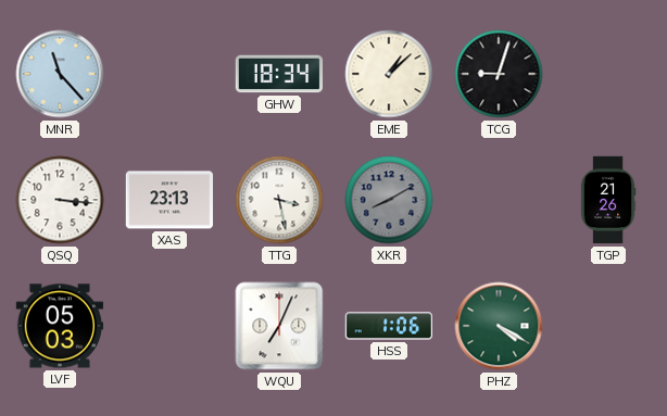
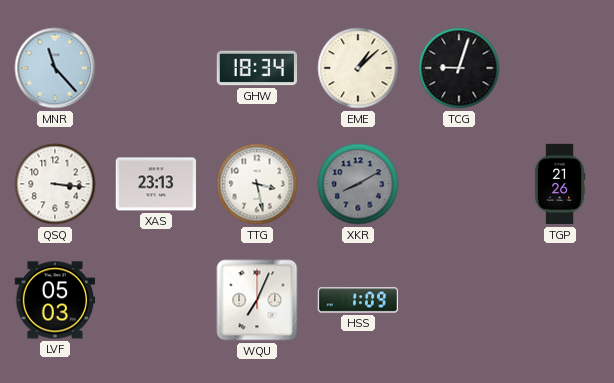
HSS: 1:06 -> 1:09 (357, 300)
PHZ: 4:20 -> none (499, 326)
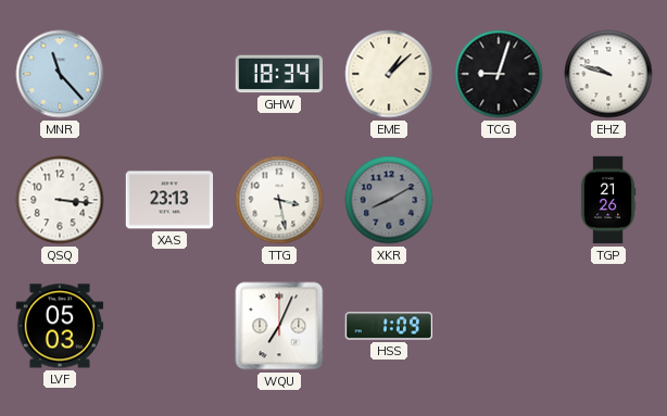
EHZ: none -> 9:48 (608, 74)
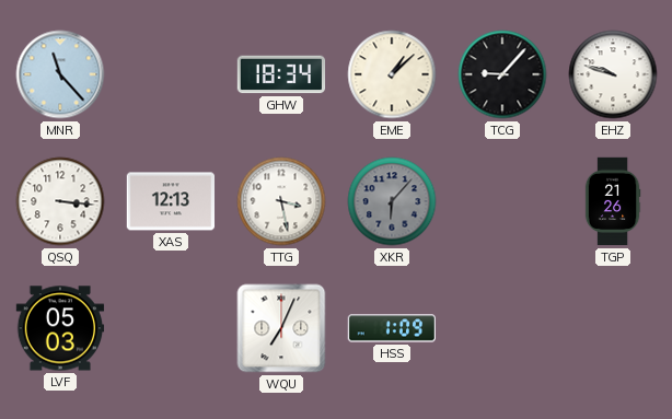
TCG: 9:03 -> 9:07 (502, 74)
XAS: 23:13 -> 12:13 (171, 201)
XKR: 8:10 -> 6:07 (392, 201)
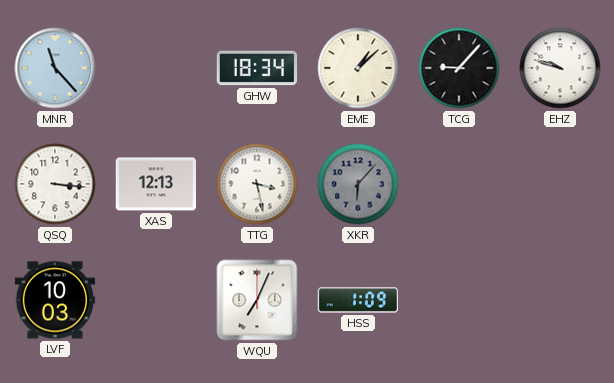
TGP: 21:26 -> none (613, 201)
LVF: 05:03 -> 10:03 (55, 300)
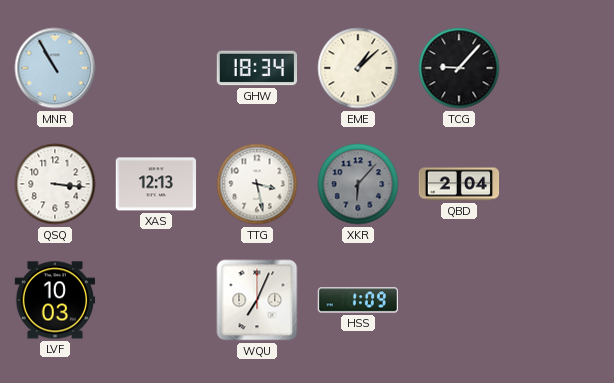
MNR: 11:23 -> 10:55 (55, 68)
EHZ: 9:48 -> none (560, 68)
QBD: none -> 2:04 (459, 184)
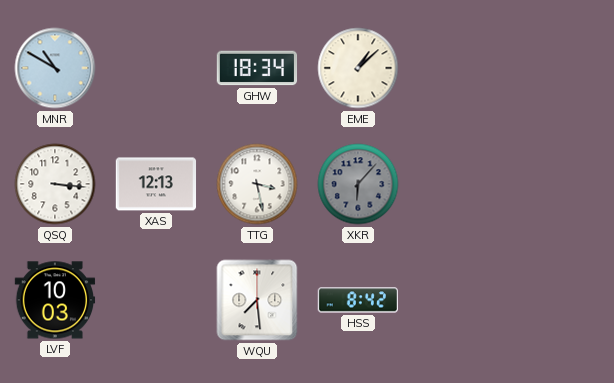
MNR: 10:55 -> 10:50 (55, 68)
TCG: 9:07 -> none (459, 68)
QBD: 2:04 -> none (459, 184)
WQU: 7:04 -> 7:29 (257, 300)
HSS: 1:09 -> 8:42 (357, 300)
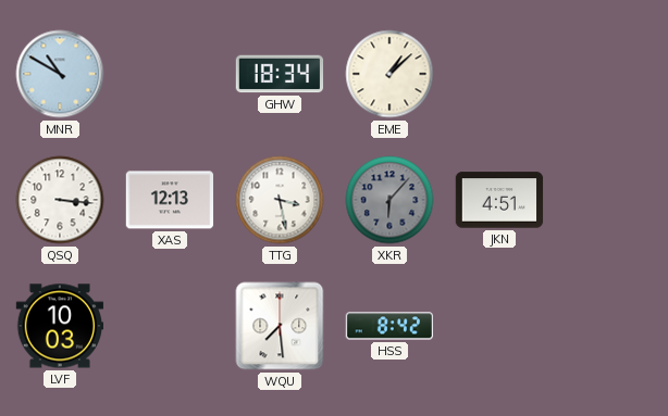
JKN: none -> 4:51 (499, 200)
